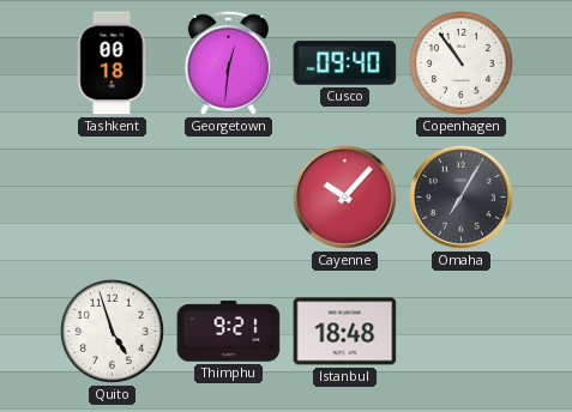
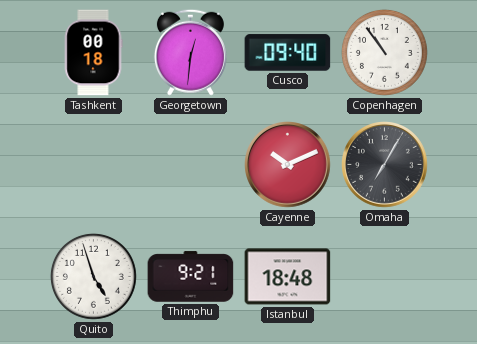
Cayenne: 10:07 -> 10:11 (288, 165)
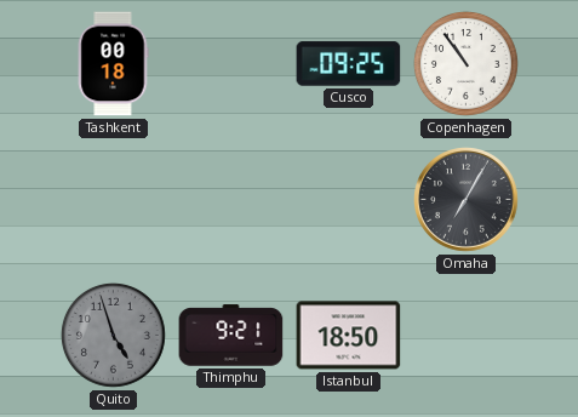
Georgetown: 12:31 -> none (190, 52)
Cusco: 09:40 -> 09:25 (349, 64)
Cayenne: 10:11 -> none (288, 165)
Quito dial: white -> grey (113, 335)
Istanbul: 18:48 -> 18:50 (349, 336)
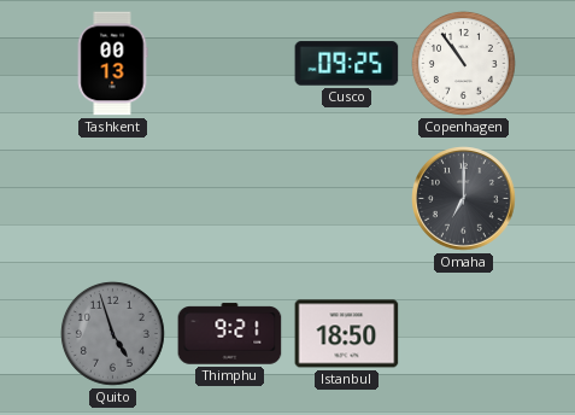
Tashkent: 00:18 -> 00:13 (112, 64)
Omaha: 7:05 -> 7:00 (464, 199)
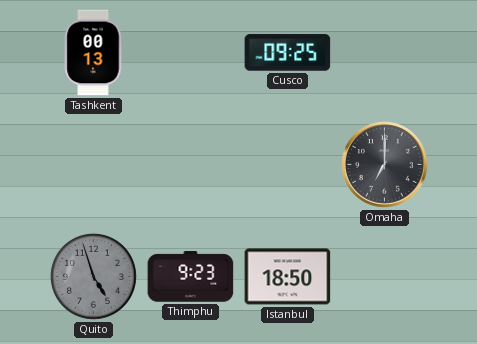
Copenhagen: 10:54 -> none (463, 63)
Thimphu: 9:21 -> 9:23 (191, 277)
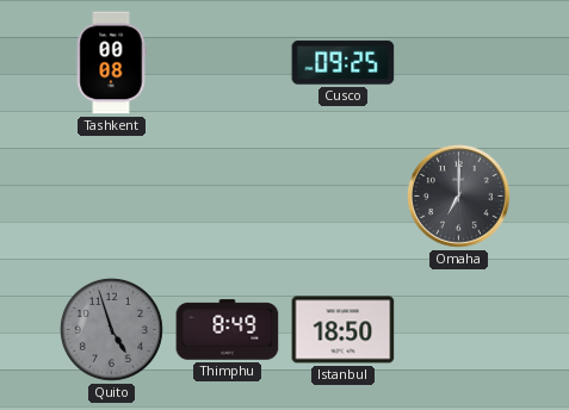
Tashkent: 00:13 -> 00:08 (111, 63)
Thimphu: 9:23 -> 8:49 (228, 330)
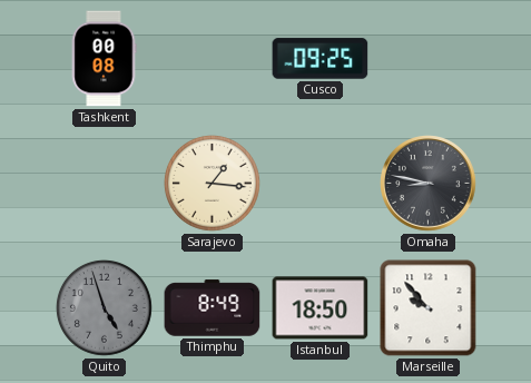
Sarajevo: none -> 1:16 (212, 183)
Omaha: 7:00 -> 8:47 (429, 184)
Marseille: none -> 9:53 (429, 308)
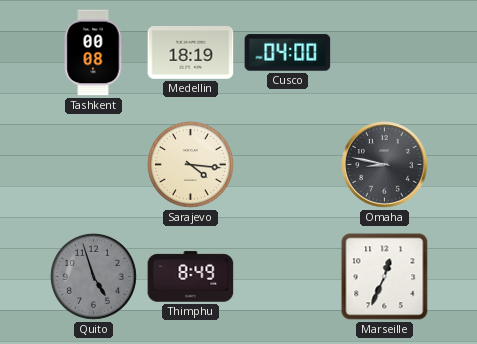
Medellin: none -> 18:19 (191, 53)
Cusco: 09:25 -> 04:00 (288, 53)
Sarajevo: 1:16 -> 4:16 (190, 164)
Istanbul: 18:50 -> none (321, 308)
Marseille: 9:53 -> 12:34 (385, 277)
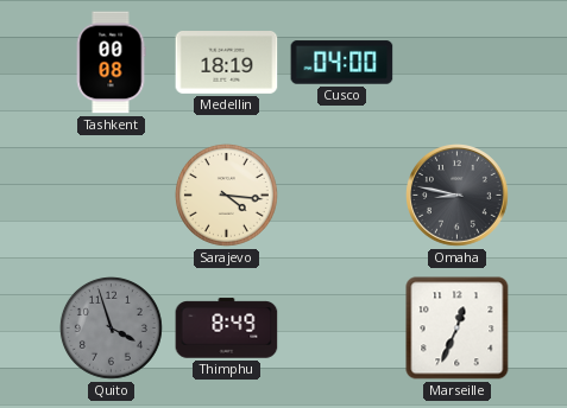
Quito: 4:57 -> 3:57 (111, 327)
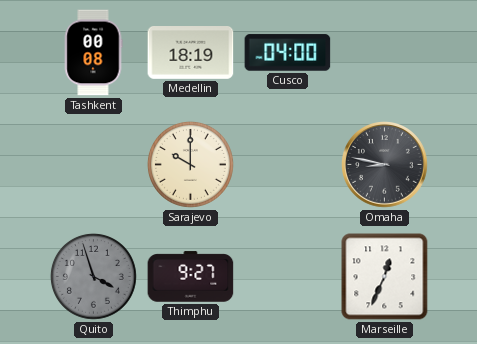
Sarajevo: 4:16 -> 10:00 (190, 164)
Thimphu: 8:49 -> 9:27 (191, 277)
